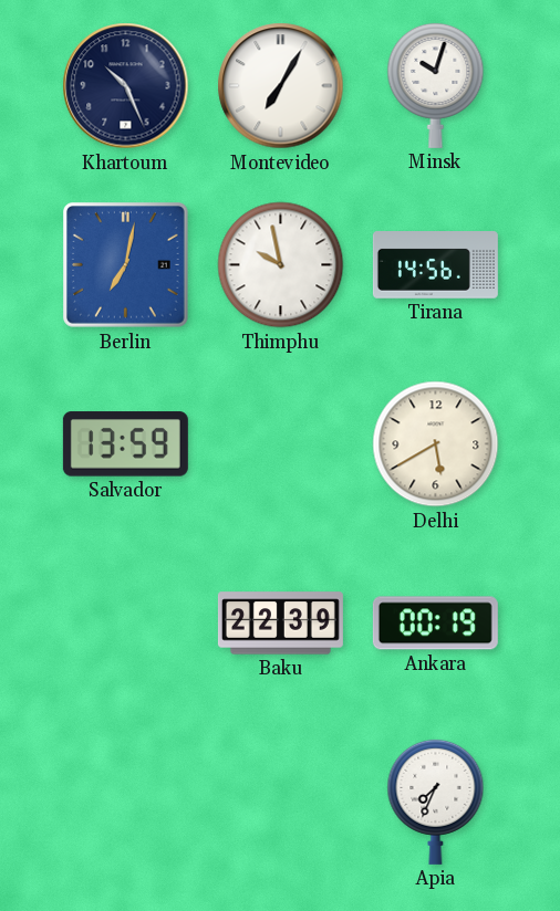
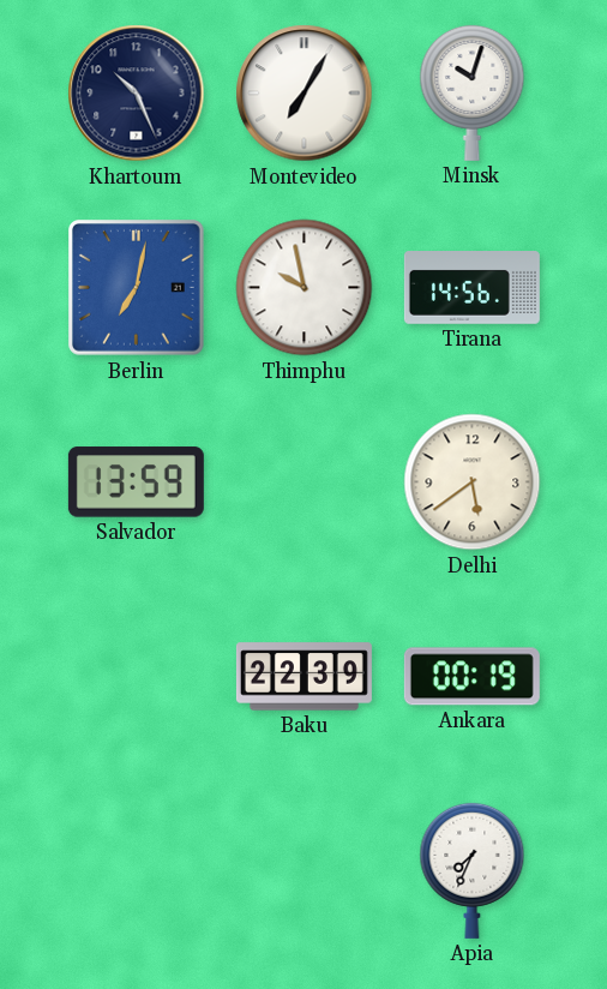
Delhi: 5:40 -> 5:39 (473, 482)
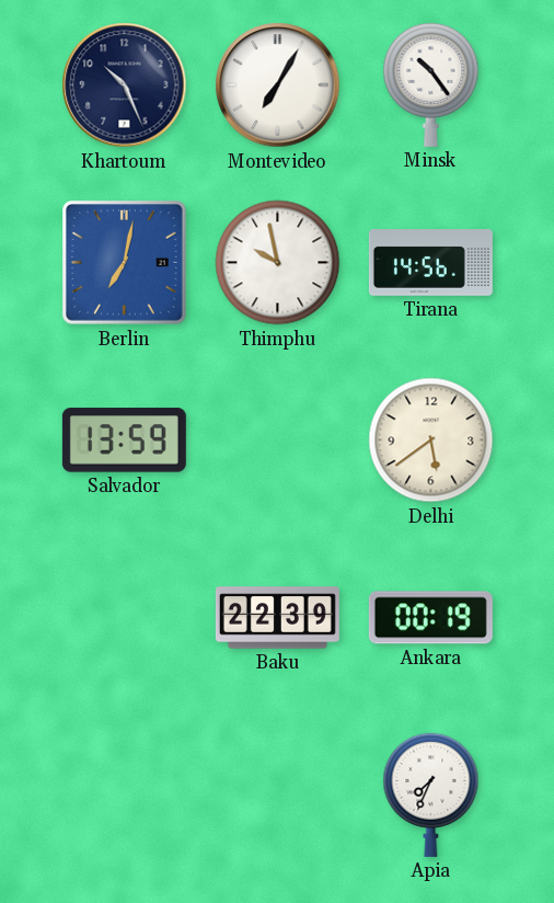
Minsk: 10:03 -> 10:24 (431, 84)
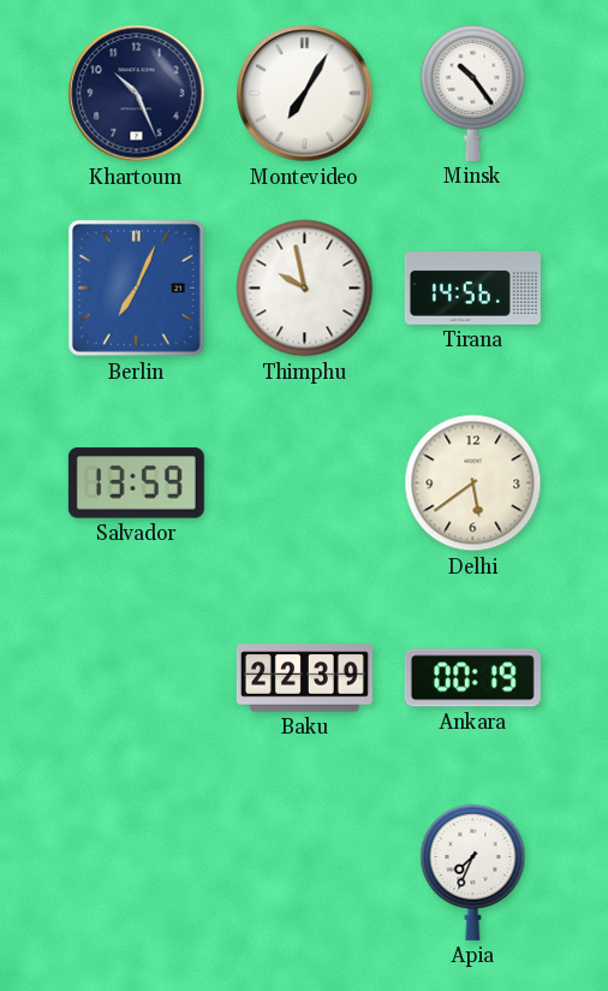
Berlin: 7:02 -> 7:04 (137, 289)
